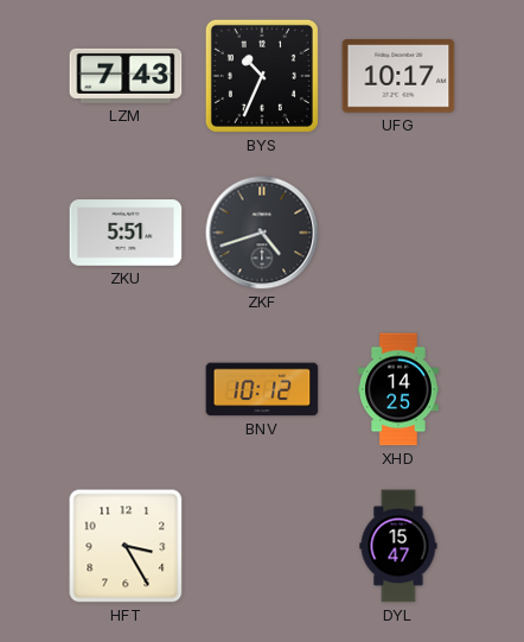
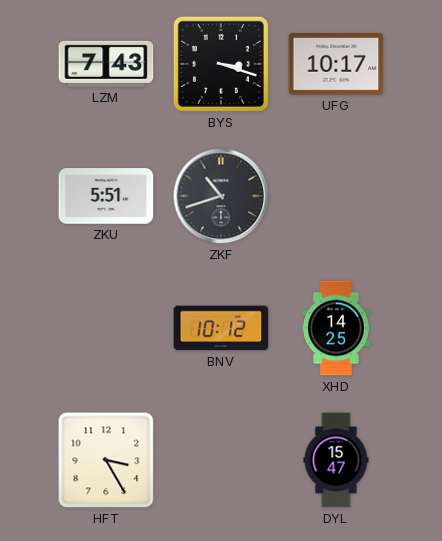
BYS: 10:34 -> 3:18 (221, 64)
ZKF: 4:42 -> 10:42 (221, 196)
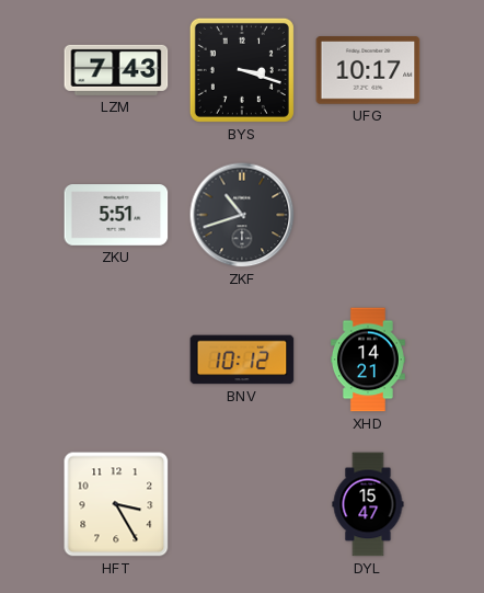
XHD: 14:25 -> 14:21 (368, 360)
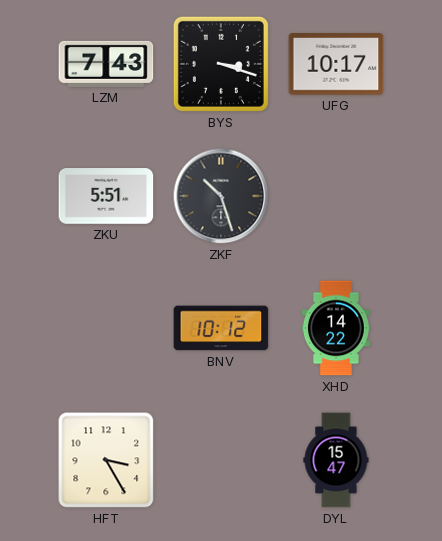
ZKF: 10:42 -> 10:27 (221, 196)
XHD: 14:21 -> 14:22 (336, 328)
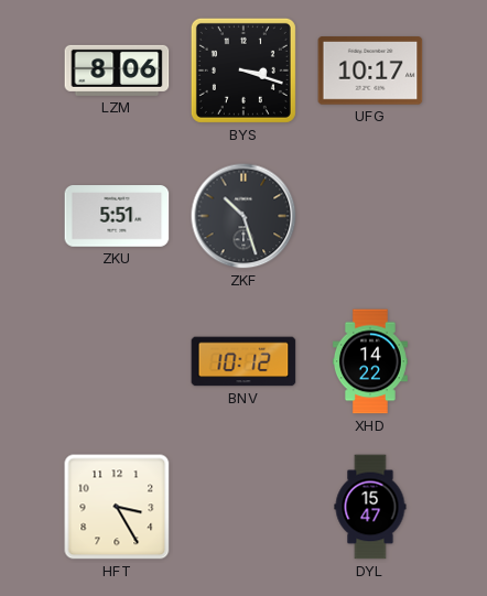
LZM: 7:43 -> 8:06 (117, 71)
